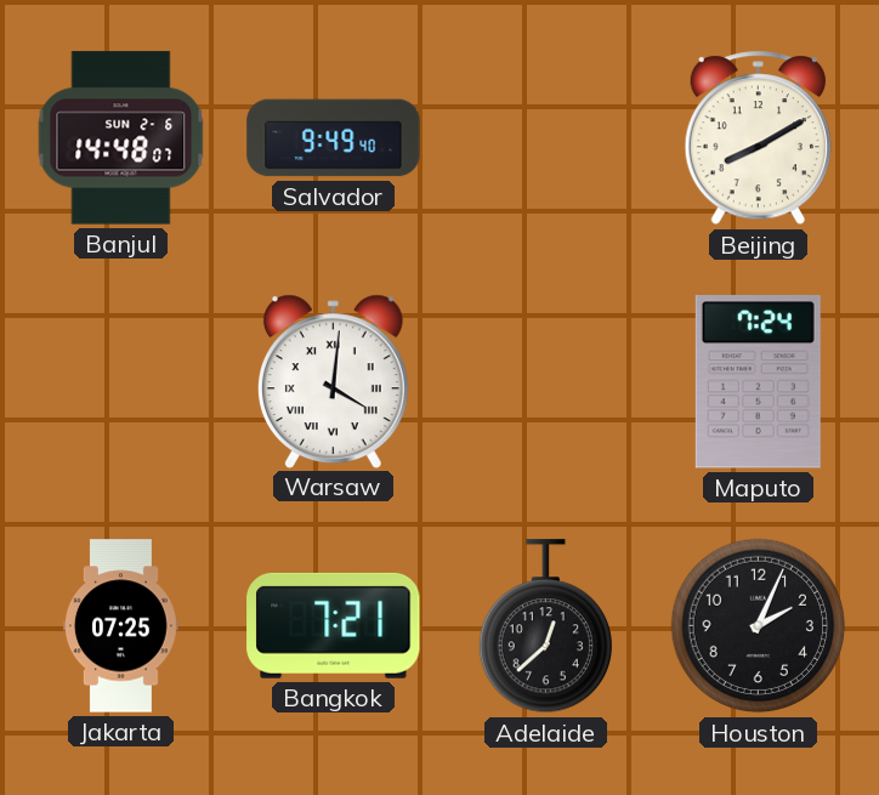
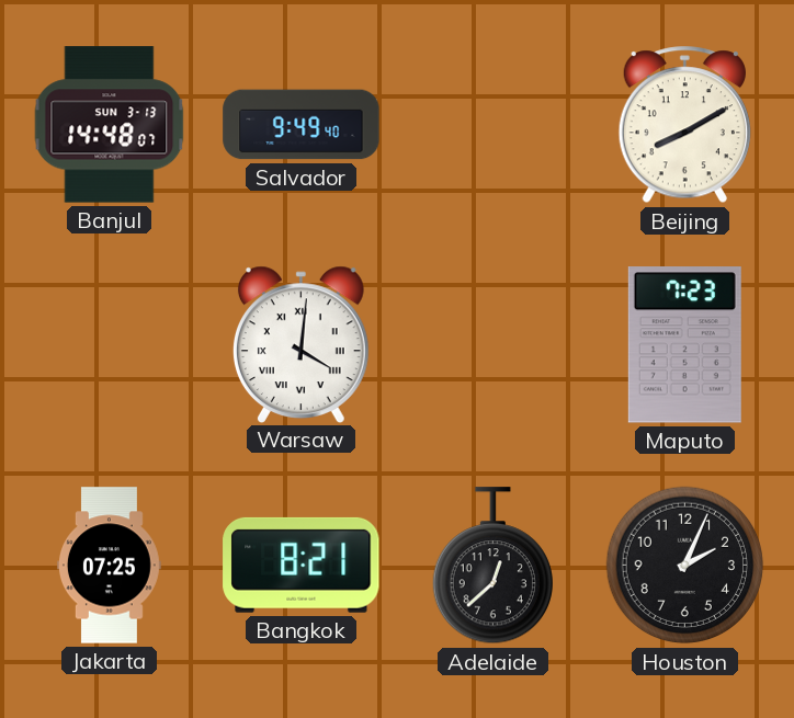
Banjul date: SUN 2-6 -> SUN 3-13 (110, 125)
Maputo: 7:24 -> 7:23 (684, 345)
Bangkok: 7:21 -> 8:21 (302, 565)
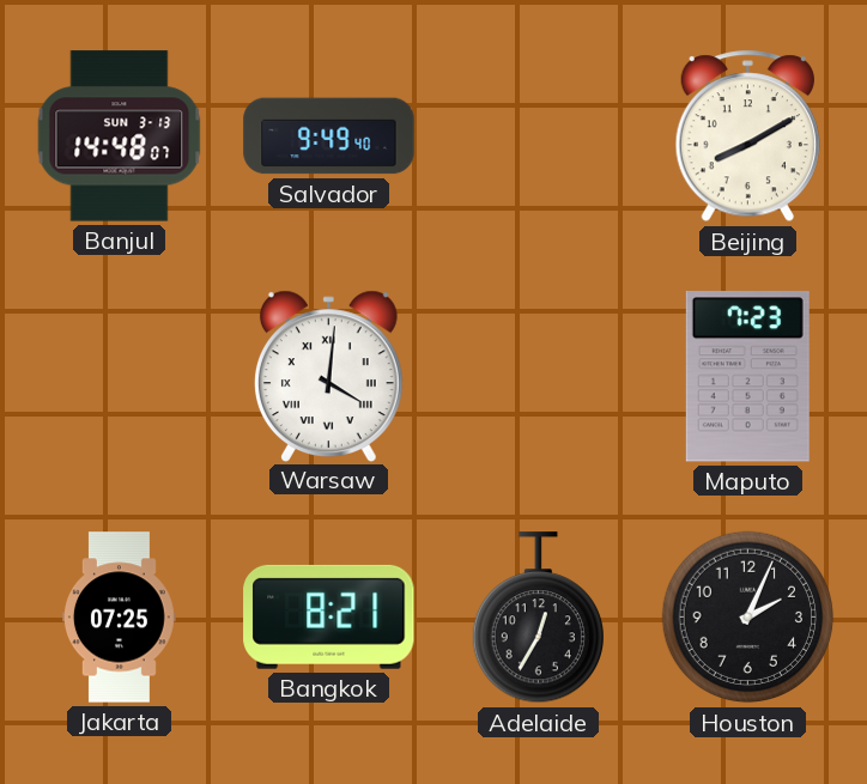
Adelaide: 12:38 -> 12:35 (538, 618)
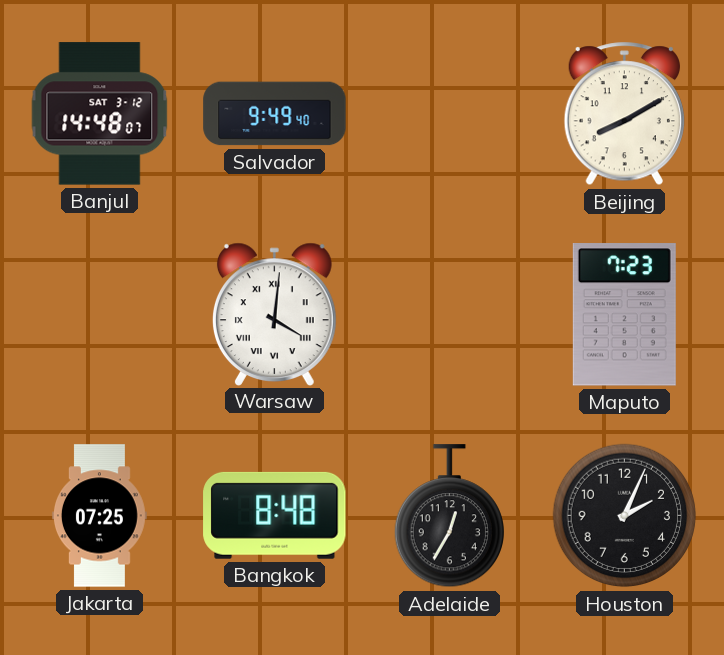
Banjul date: SUN 3-13 -> SAT 3-12 (100, 114)
Bangkok: 8:21 -> 8:48 (275, 515)
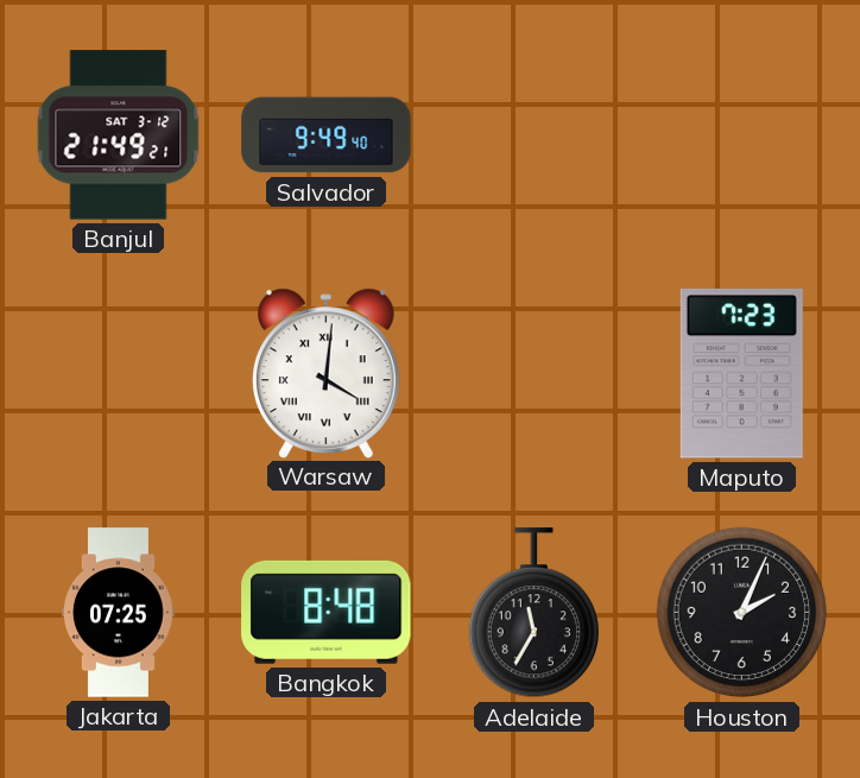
Banjul: 14:48 -> 21:49 (119, 135)
Beijing: 8:10 -> none (624, 114)
Adelaide: 12:35 -> 11:35 (533, 613)
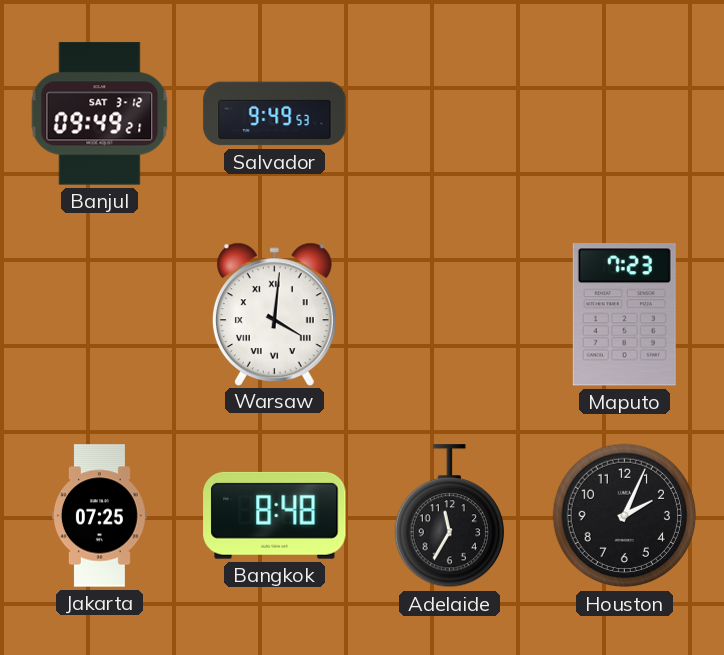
Banjul: 21:49 -> 09:49 (100, 114)
Salvador: 9:49:40 -> 9:49:53 (275, 114)
